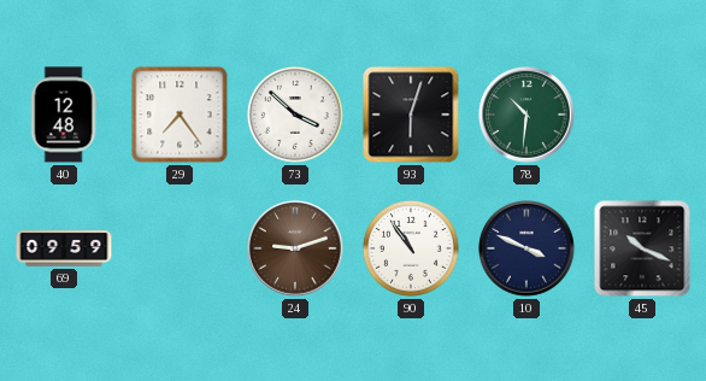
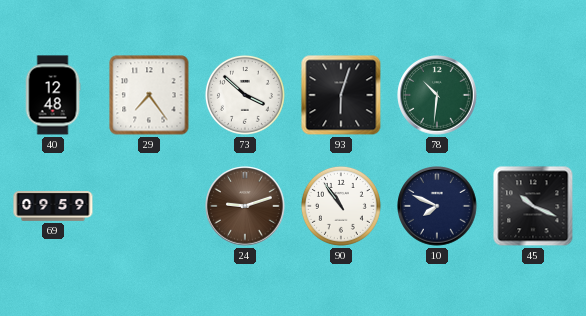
10: 3:49 -> 7:49 (437, 206)
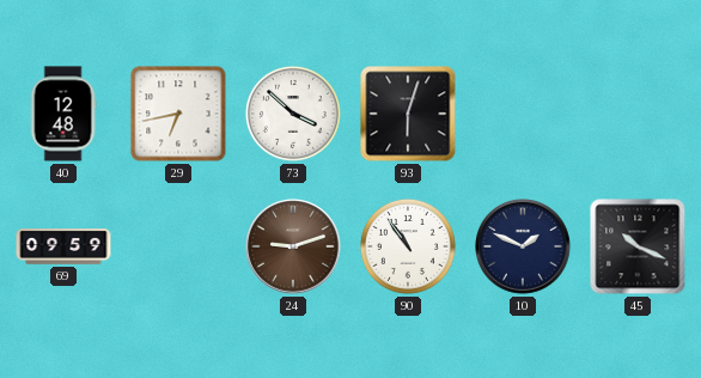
29: 7:24 -> 6:43 (178, 114)
78: 10:31 -> none (437, 95)
10: 7:49 -> 1:49 (523, 246)
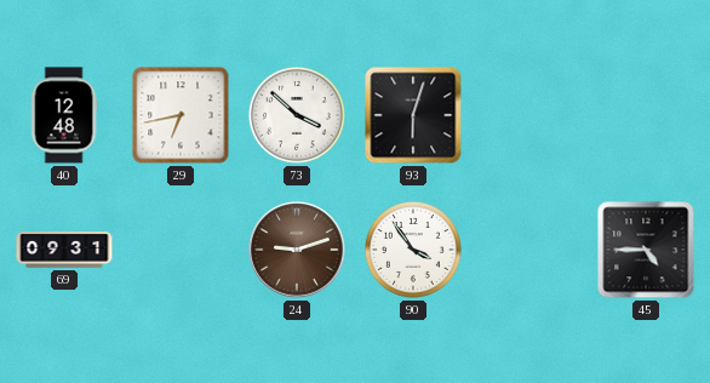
69: 09:59 -> 09:31 (64, 250)
90: 10:54 -> 3:54 (413, 250)
10: 1:49 -> none (523, 246)
45: 10:19 -> 4:45 (646, 250)
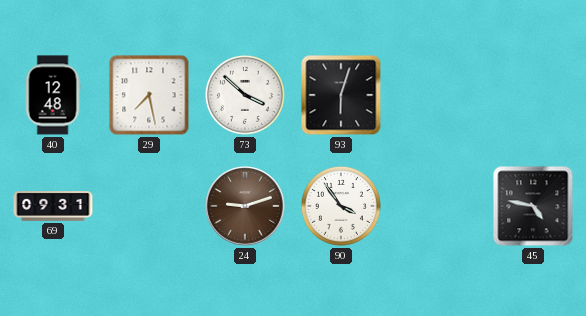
29: 6:43 -> 7:28 (149, 95)
45: 4:45 -> 4:47 (533, 206)
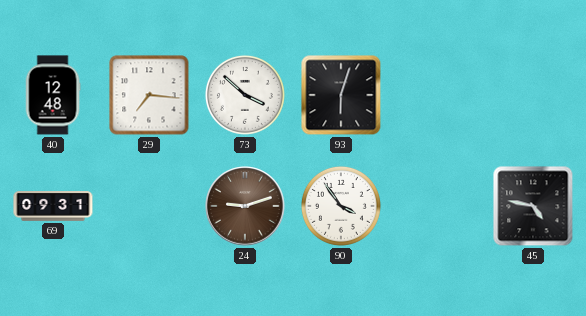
29: 7:28 -> 7:16 (149, 95)
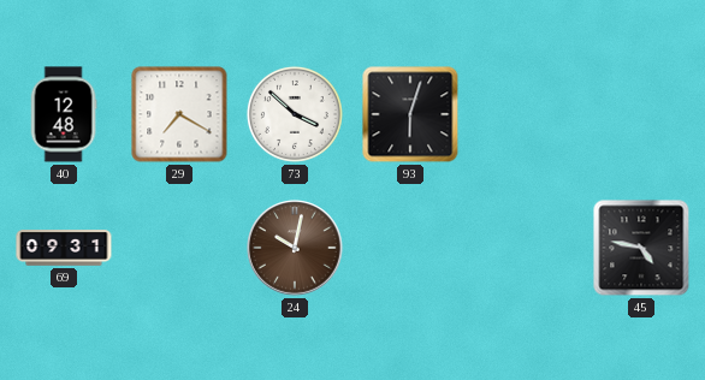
29: 7:16 -> 7:20 (179, 114)
24: 9:12 -> 10:02 (295, 248)
90: 3:54 -> none (341, 206)
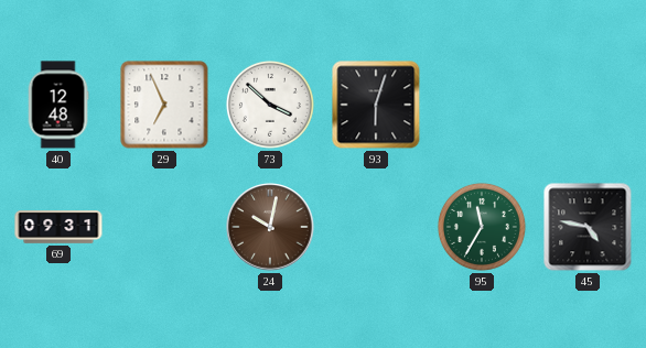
29: 7:20 -> 6:56 (164, 105)
95: none -> 11:35 (482, 227)
